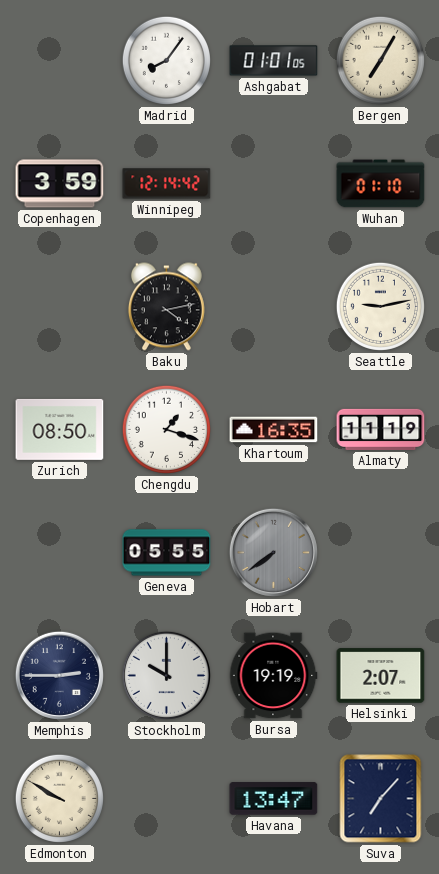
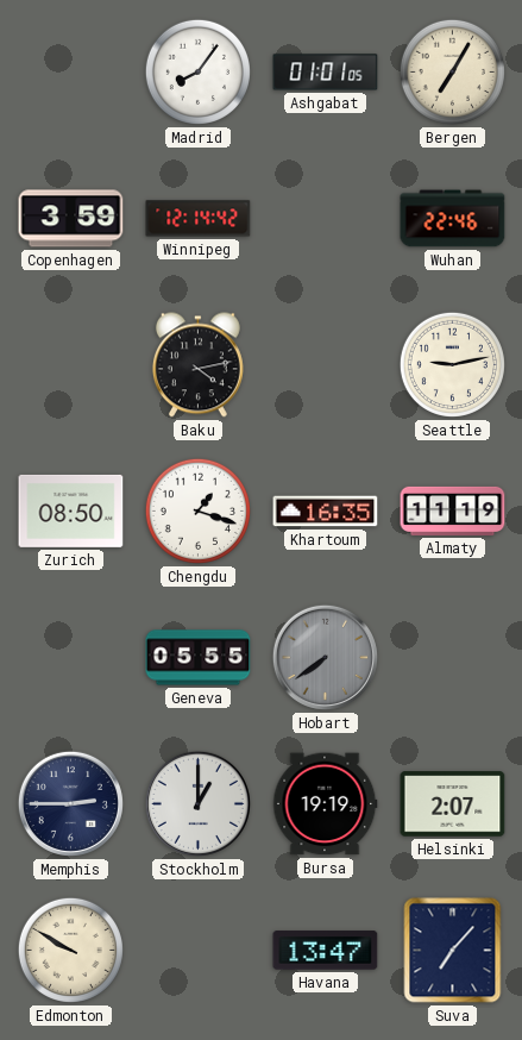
Wuhan: 01:10 -> 22:46 (453, 219)
Stockholm: 10:00 -> 1:00 (197, 803)
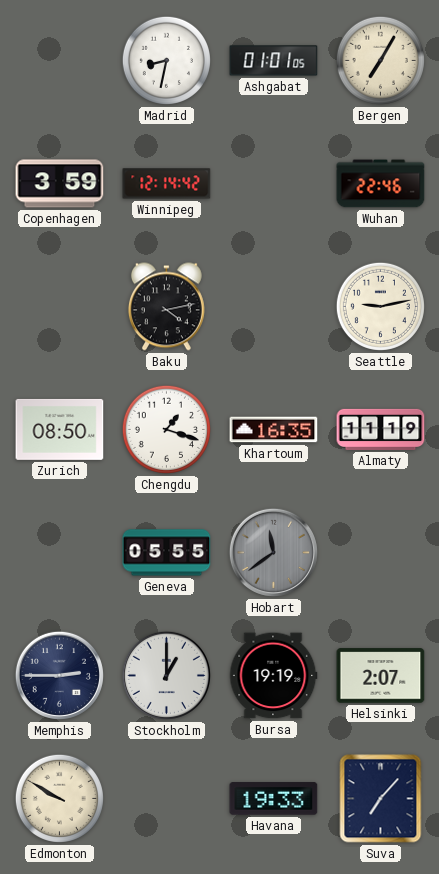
Madrid: 8:06 -> 8:32 (166, 60)
Hobart: 7:39 -> 11:39 (273, 552)
Havana: 13:47 -> 19:33 (274, 799)
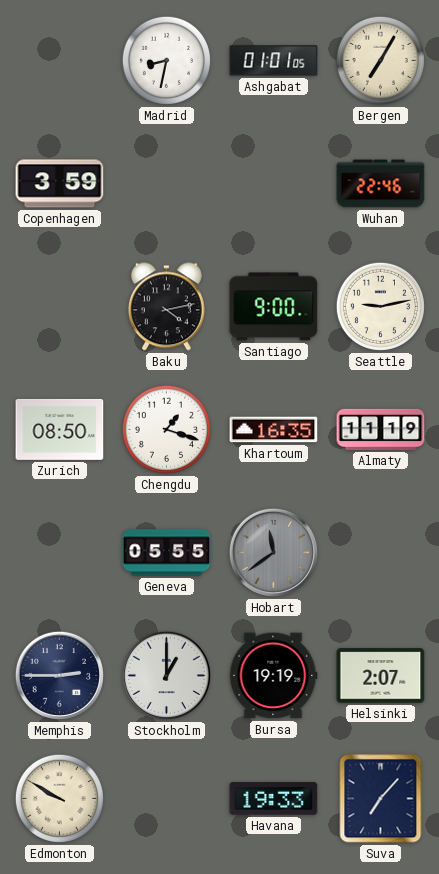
Winnipeg: 12:14 -> none (167, 184)
Santiago: none -> 9:00 (274, 307)
